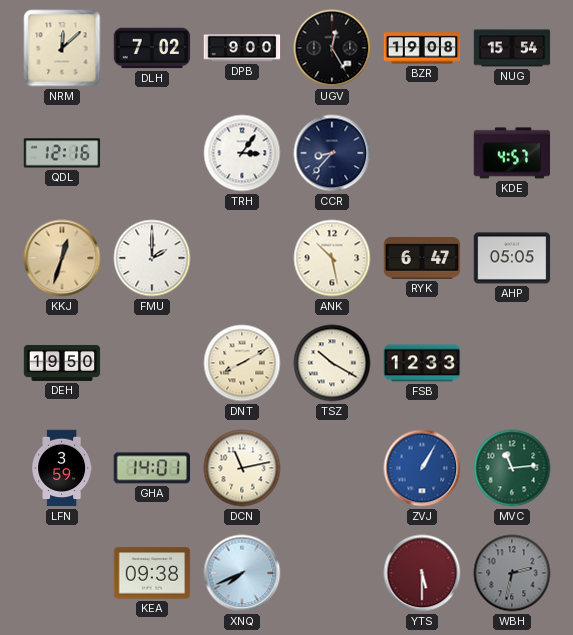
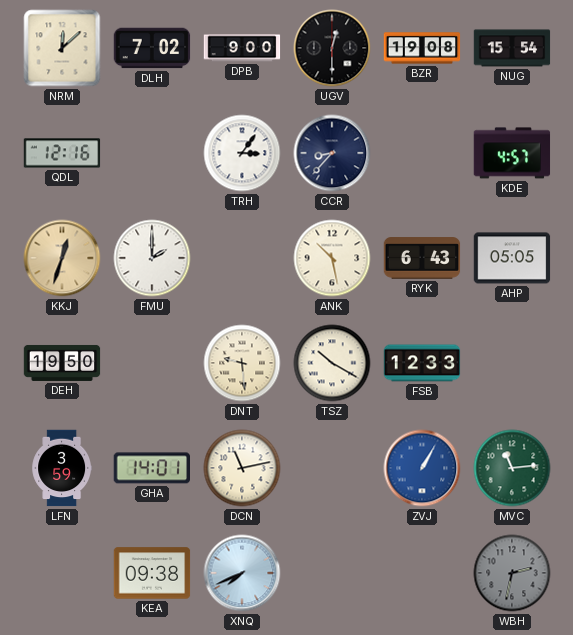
UGV: 12:25 -> 12:30 (332, 48)
RYK: 6:47 -> 6:43 (422, 258)
DNT: 8:10 -> 9:29 (242, 363)
YTS: 5:30 -> none (422, 573)
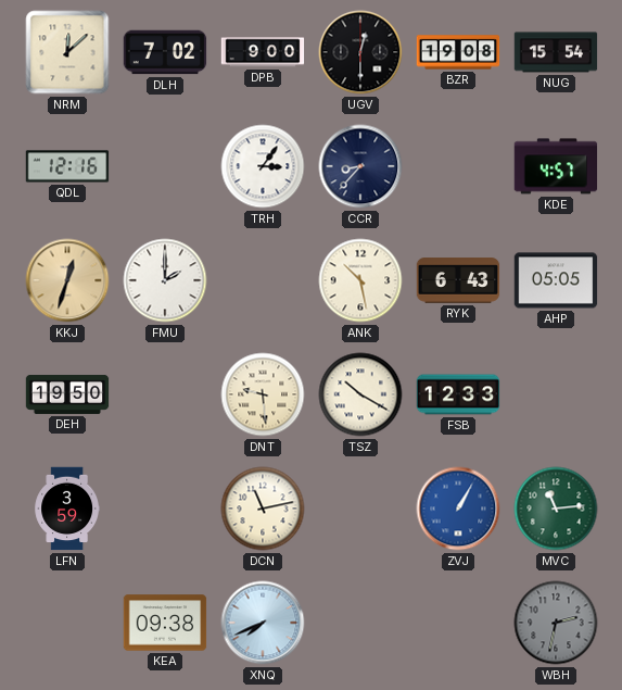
GHA: 14:01 -> none (151, 468)
